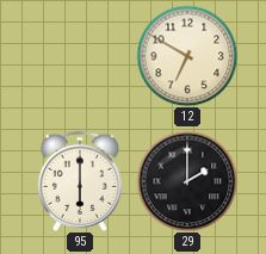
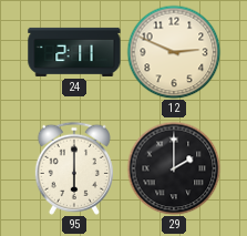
24: none -> 2:11 (74, 52)
12: 6:50 -> 2:49 (174, 52)
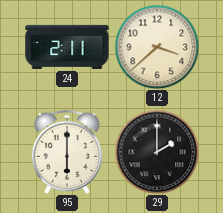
12: 2:49 -> 3:38 (157, 47)
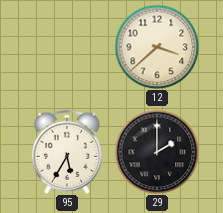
24: 2:11 -> none (67, 47)
95: 6:00 -> 5:35 (67, 152)
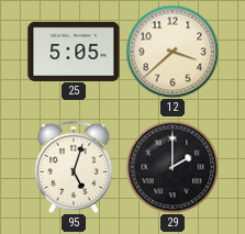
25: none -> 5:05 (74, 51)
95: 5:35 -> 5:03 (74, 167)
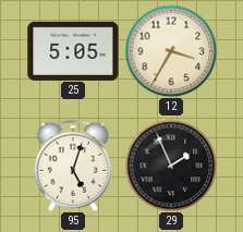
12: 3:38 -> 3:35 (171, 51)
29: 2:00 -> 1:56 (171, 166)
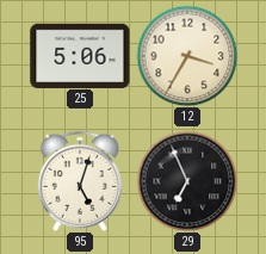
25: 5:05 -> 5:06 (80, 55)
29: 1:56 -> 6:56 (187, 181)
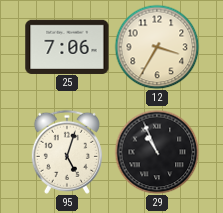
25: 5:06 -> 7:06 (67, 46)
29: 6:56 -> 10:56 (157, 152)
